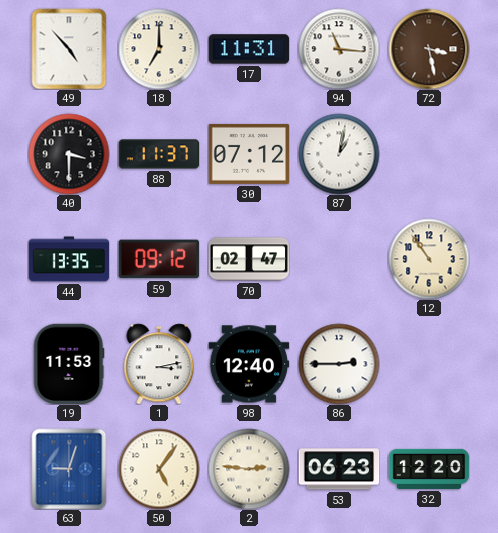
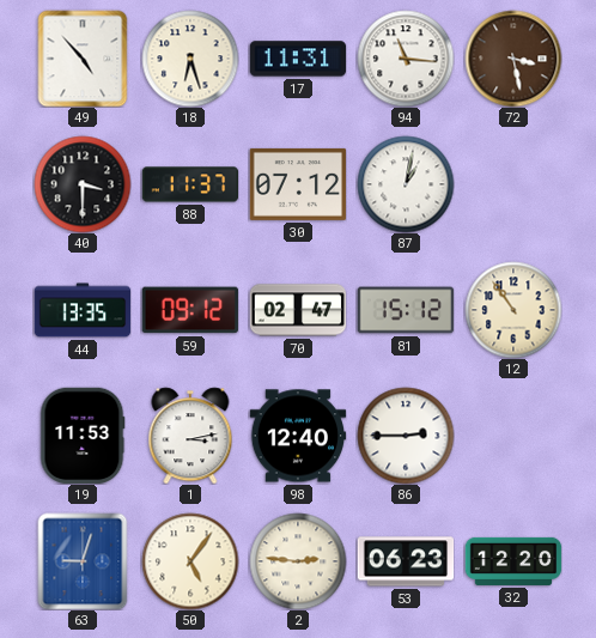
18: 7:00 -> 6:27 (190, 59)
81: none -> 15:12 (406, 310)
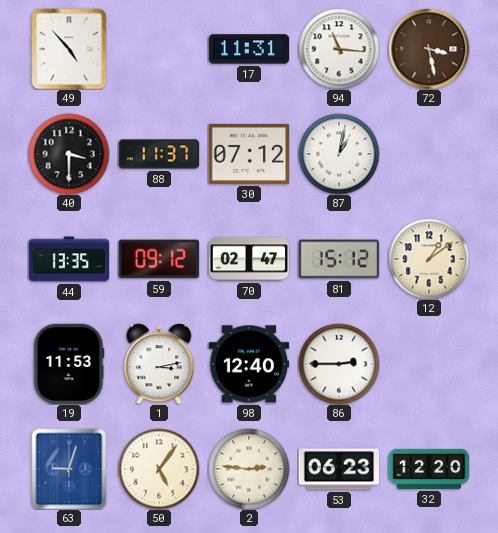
18: 6:27 -> none (190, 59)
12: 10:54 -> 1:09 (429, 259)
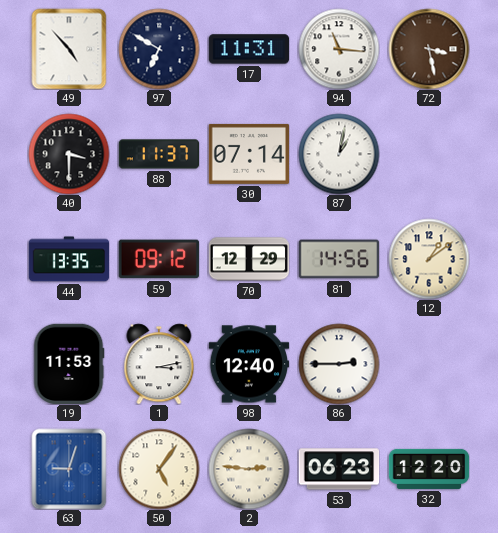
97: none -> 6:50 (159, 49)
30: 07:12 -> 07:14 (249, 154)
70: 02:47 -> 12:29 (249, 259)
81: 15:12 -> 14:56 (339, 259)
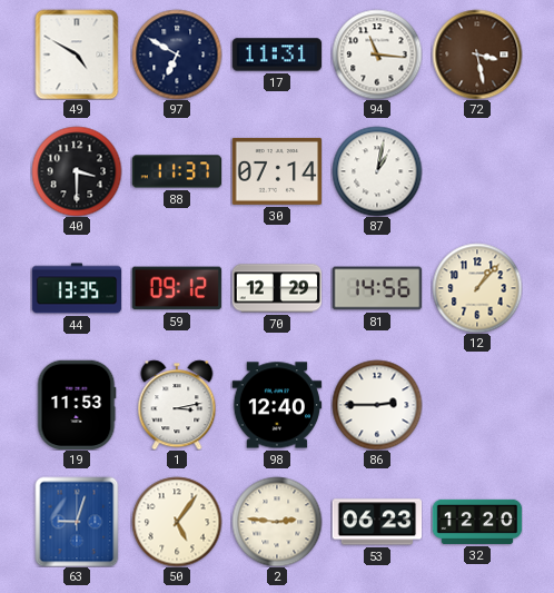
49: 4:53 -> 4:50 (77, 55)
12: 1:09 -> 1:07 (477, 288)
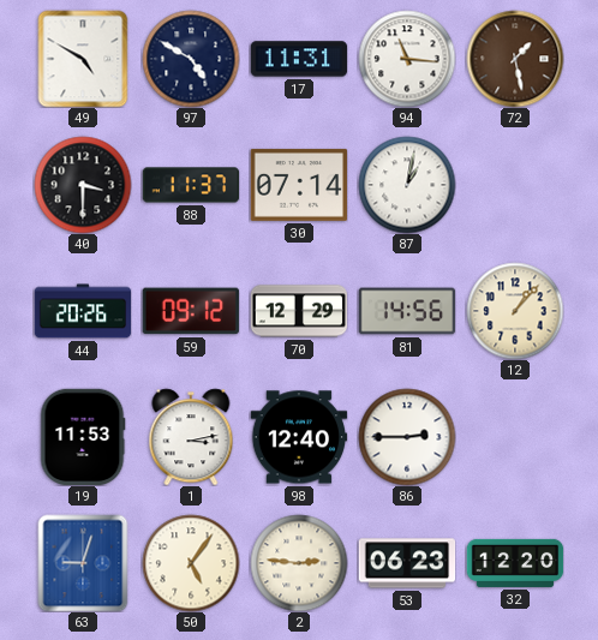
97: 6:50 -> 4:50 (191, 59)
72: 3:28 -> 1:28 (515, 59)
44: 13:35 -> 20:26 (83, 311)
